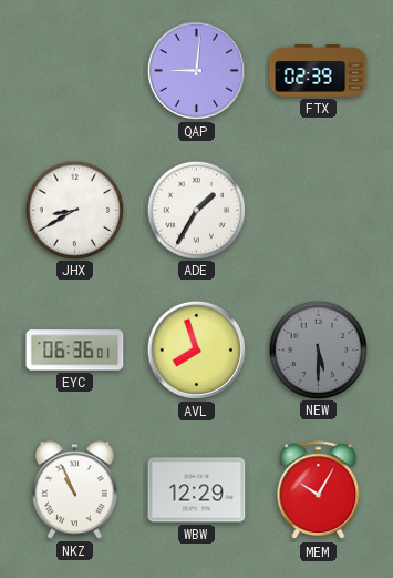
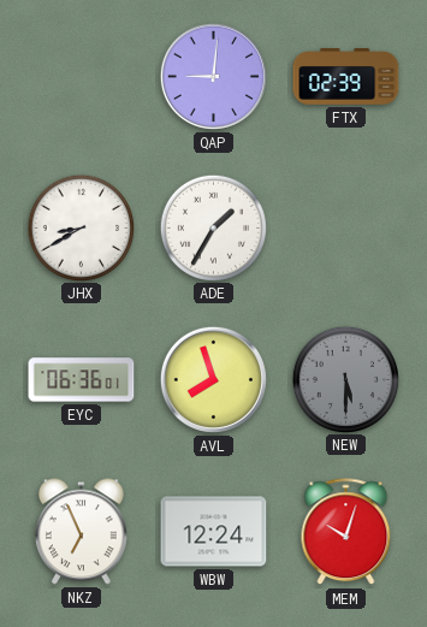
NKZ: 10:56 -> 6:56 (81, 532)
WBW: 12:29 -> 12:24 (214, 532)
MEM: 10:05 -> 10:03 (346, 532)
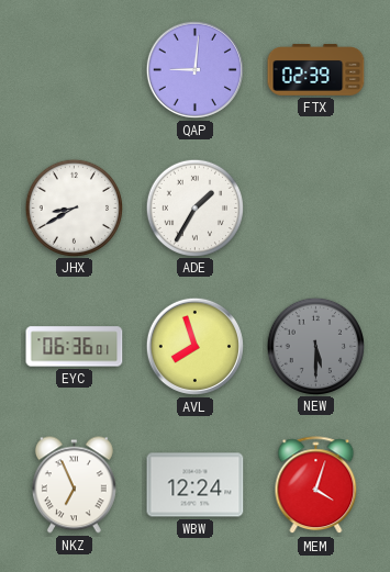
MEM: 10:03 -> 4:03 (316, 485)
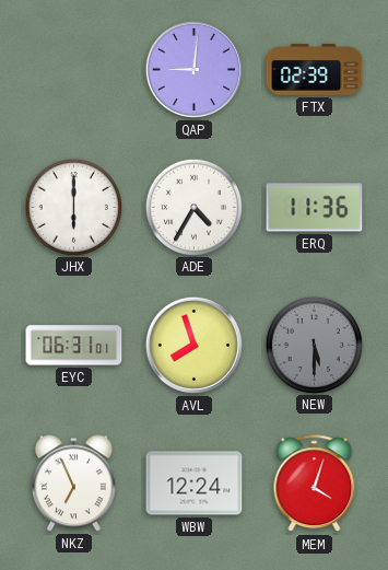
JHX: 8:40 -> 6:00 (73, 207)
ADE: 1:35 -> 4:35 (193, 207)
ERQ: none -> 11:36 (315, 208)
EYC: 06:36 -> 06:31 (74, 346)
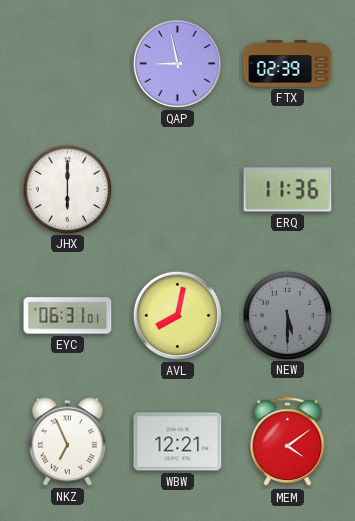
QAP: 9:01 -> 8:58 (177, 63)
ADE: 4:35 -> none (193, 207)
AVL: 7:57 -> 8:02 (177, 315)
WBW: 12:24 -> 12:21 (178, 442)
MEM: 4:03 -> 4:09 (288, 442)
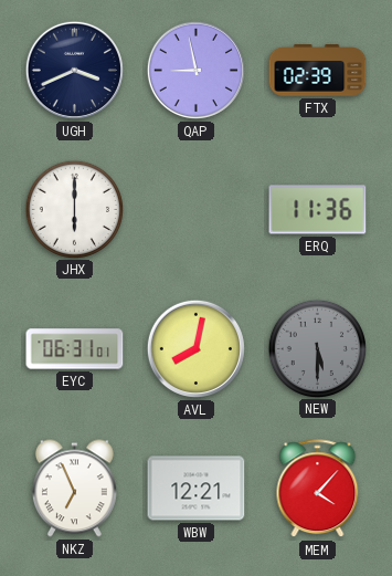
UGH: none -> 3:41 (74, 70)
MEM: 4:09 -> 4:07 (318, 489)
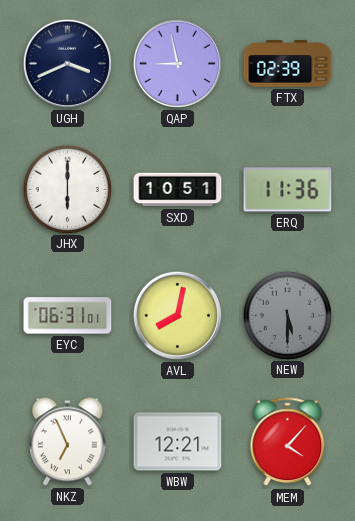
SXD: none -> 10:51 (178, 190)
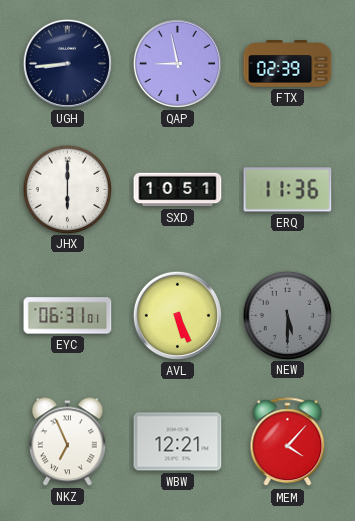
UGH: 3:41 -> 8:44 (67, 63)
AVL: 8:02 -> 5:26 (177, 315)
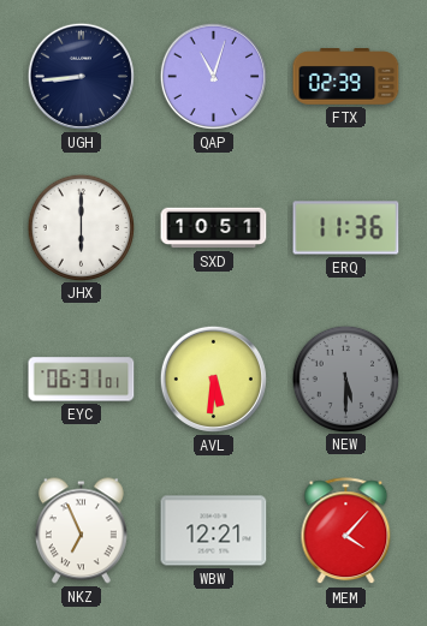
QAP: 8:58 -> 11:03 (213, 76)
AVL: 5:26 -> 5:31 (213, 378)
